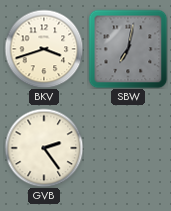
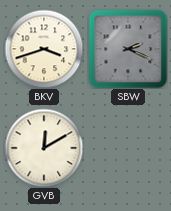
SBW: 7:02 -> 2:19 (128, 49)
GVB: 2:24 -> 12:10 (44, 148)
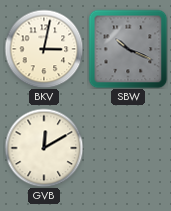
BKV: 3:42 -> 3:02 (44, 49)
SBW: 2:19 -> 10:19 (128, 49)
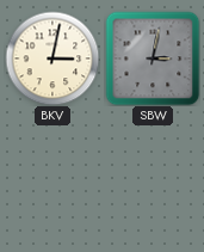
SBW: 10:19 -> 3:02 (153, 59)
GVB: 12:10 -> none (44, 148)
